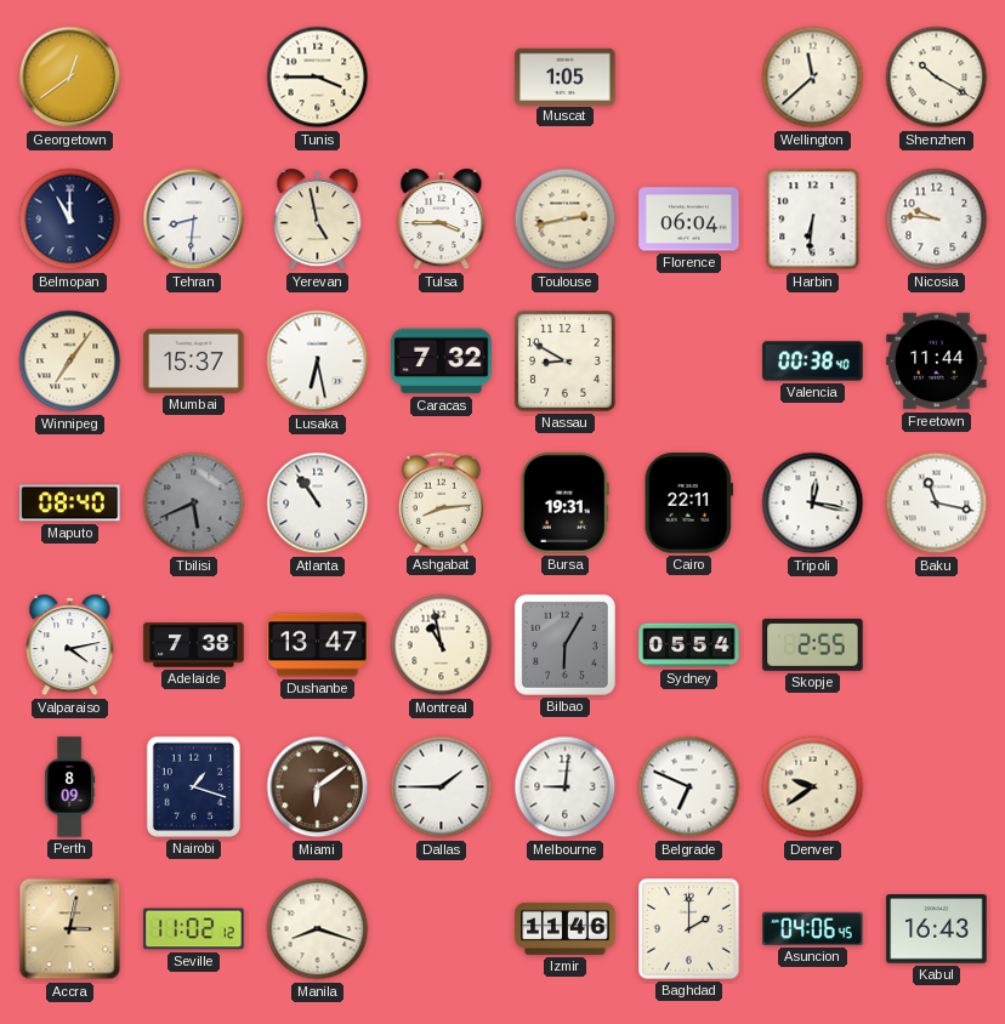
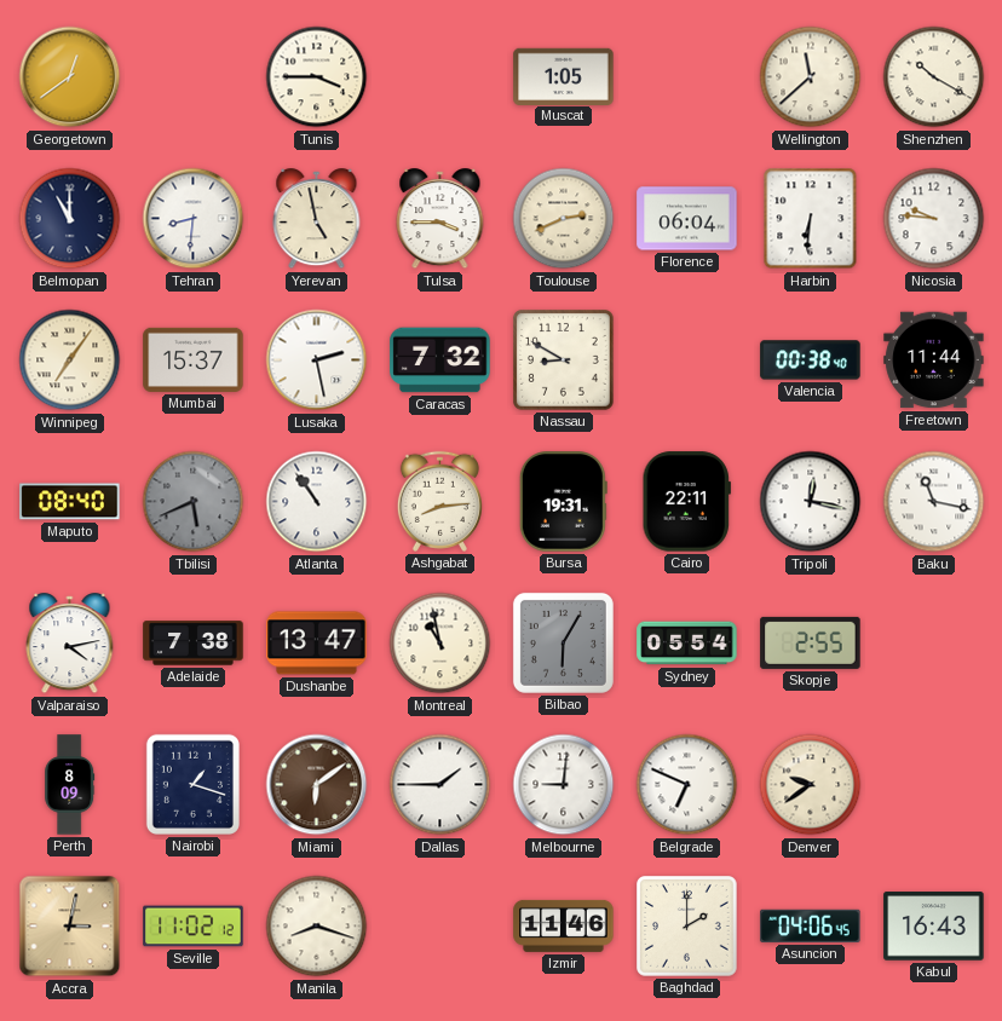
Toulouse: 2:43 -> 2:41 (564, 219)
Lusaka: 6:28 -> 2:28 (317, 360)
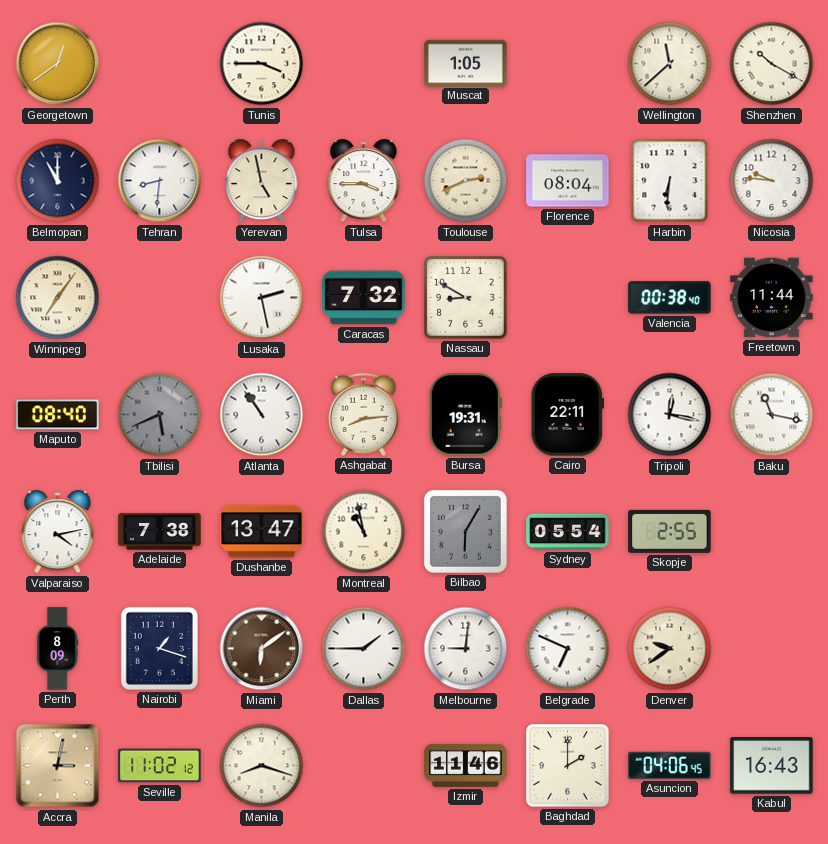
Florence: 06:04 -> 08:04 (568, 181)
Mumbai: 15:37 -> none (194, 359)
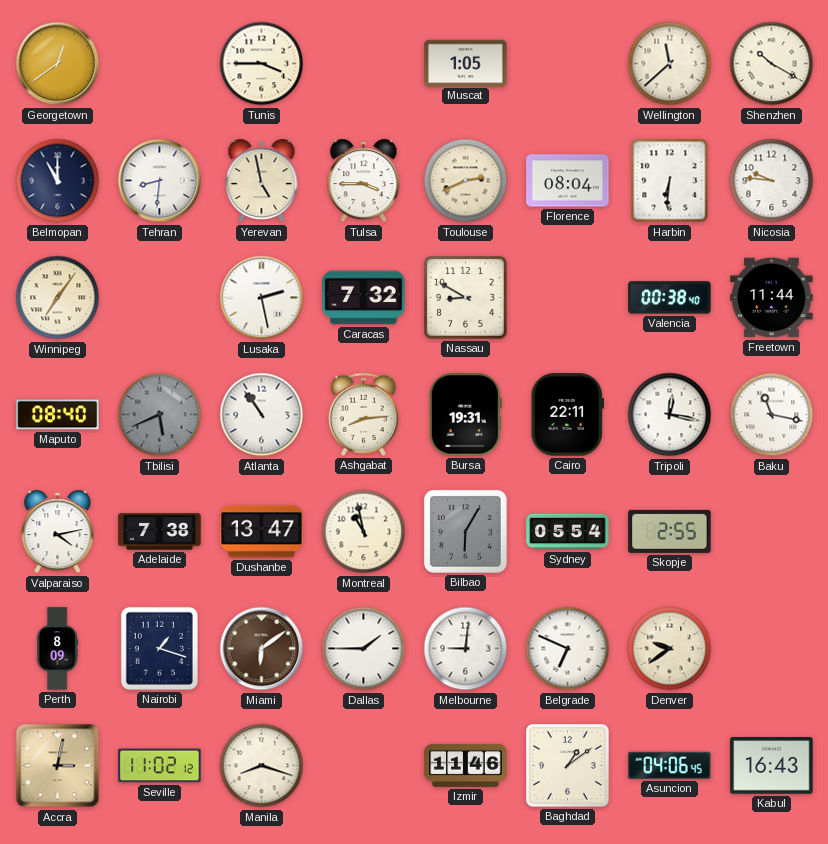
Baghdad: 2:00 -> 1:09 (568, 766)
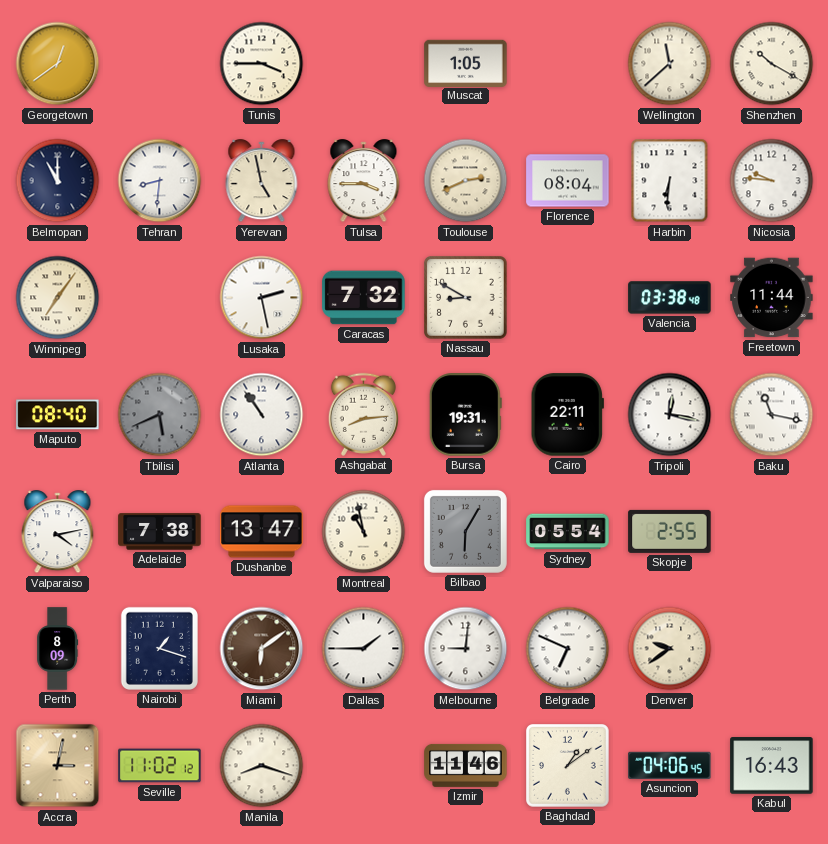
Valencia: 00:38 -> 03:38 (670, 298)
